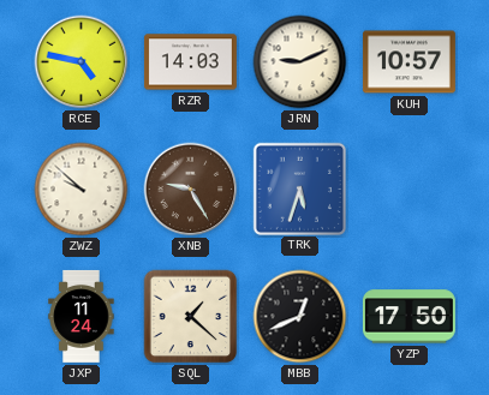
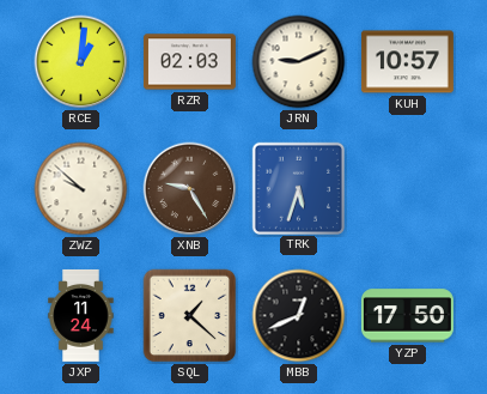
RCE: 4:47 -> 1:01 (81, 62)
RZR: 14:03 -> 02:03 (189, 62)
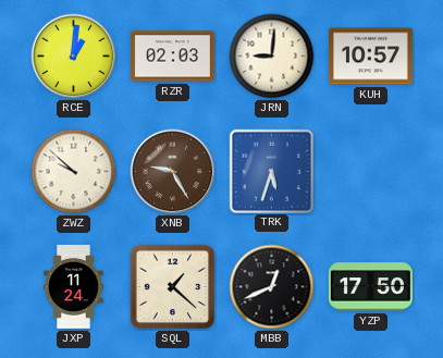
JRN: 9:11 -> 9:01 (272, 57)
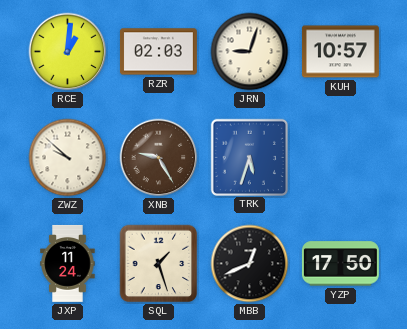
JRN: 9:01 -> 9:03 (250, 52)
SQL: 1:22 -> 1:27 (159, 264)
